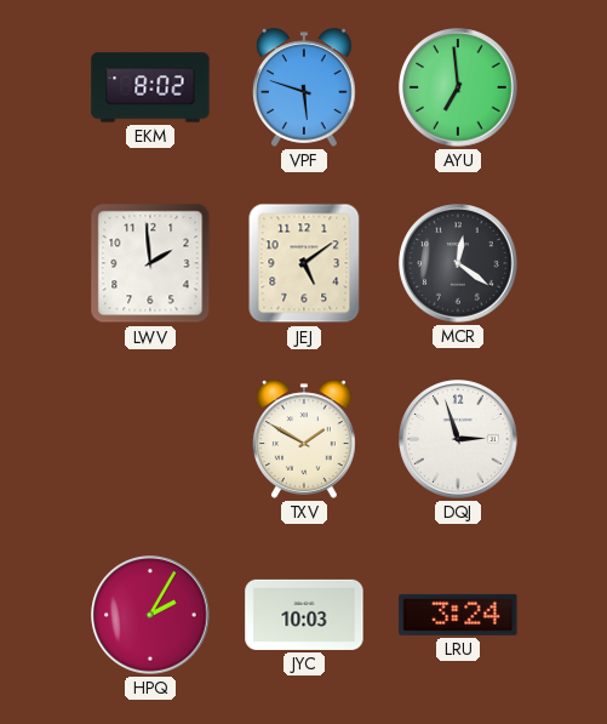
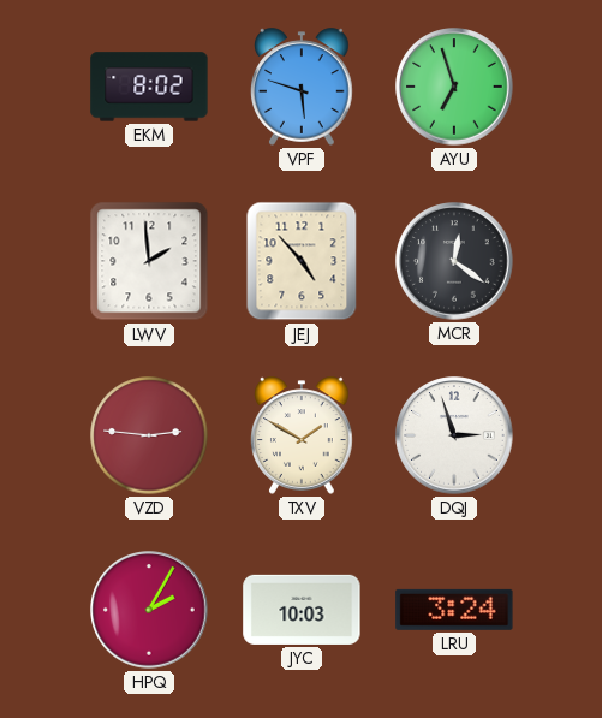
AYU: 6:59 -> 6:57 (454, 87)
JEJ: 5:09 -> 4:53 (302, 261)
VZD: none -> 2:46 (149, 435)
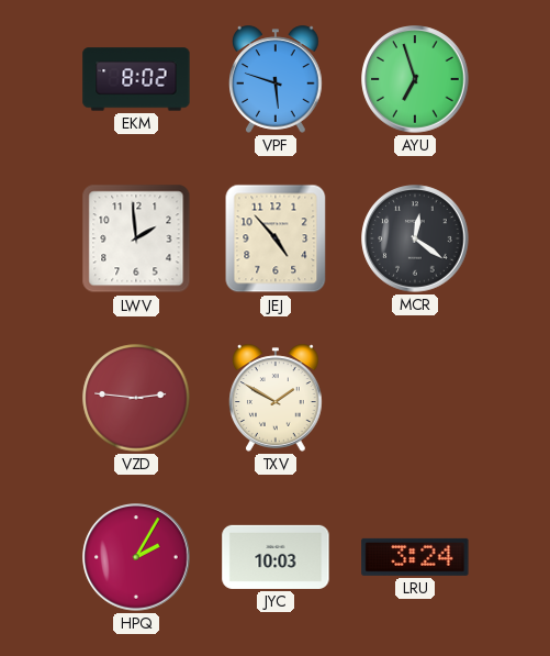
DQJ: 2:57 -> none (454, 435)
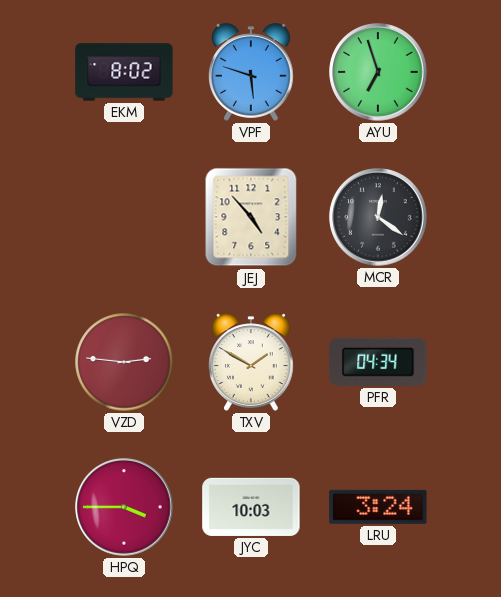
LWV: 1:59 -> none (136, 238)
PFR: none -> 04:34 (378, 362)
HPQ: 2:05 -> 3:45 (124, 507)
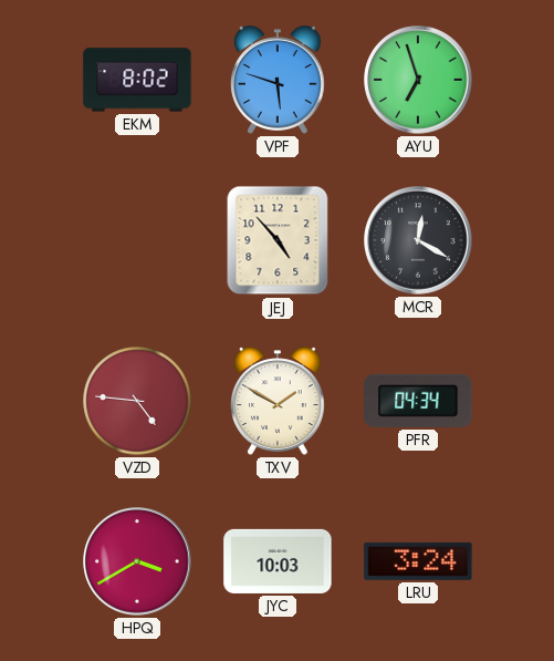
MCR: 12:21 -> 12:20 (418, 240)
VZD: 2:46 -> 4:46 (137, 401)
HPQ: 3:45 -> 3:40 (137, 561)
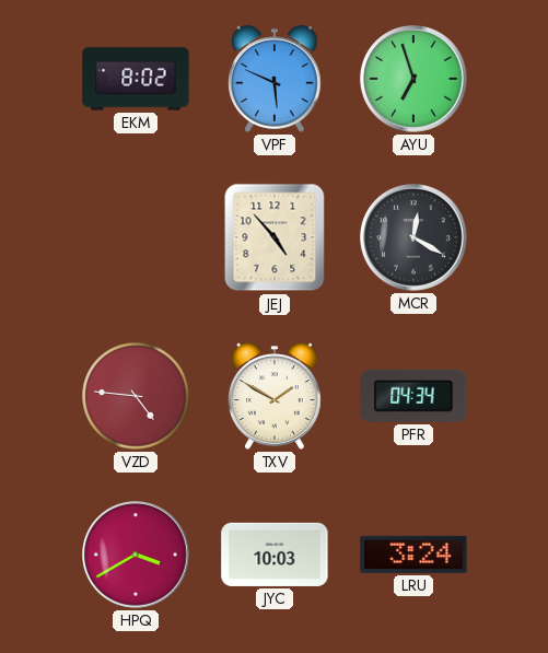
VPF: 5:48 -> 5:49 (276, 79)
